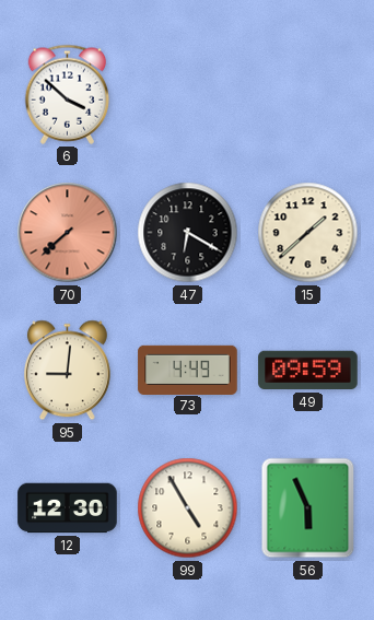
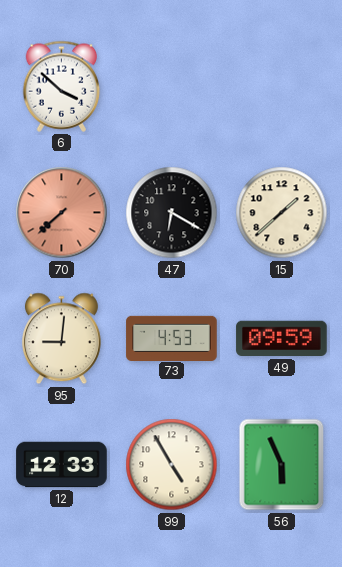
73: 4:49 -> 4:53 (172, 338)
12: 12:30 -> 12:33 (62, 465)
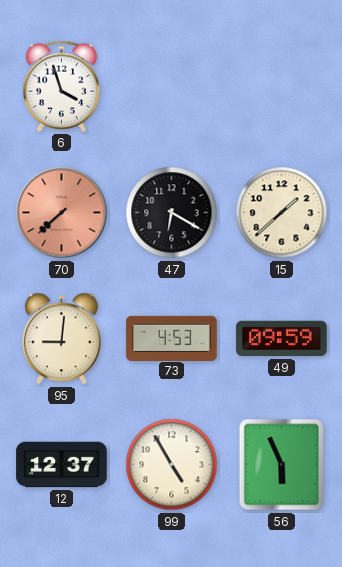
6: 3:52 -> 3:57 (62, 86)
12: 12:33 -> 12:37 (62, 465)
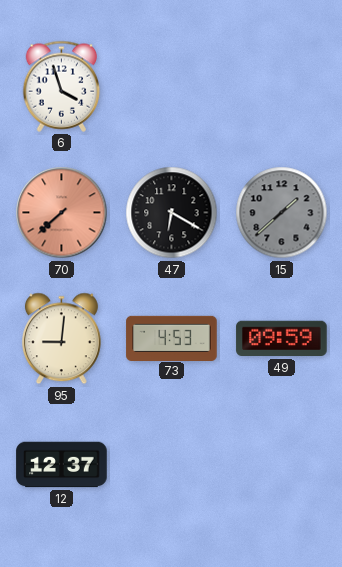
15 dial: cream -> grey (282, 213)
99: 4:55 -> none (172, 465)
56: 5:56 -> none (282, 465)
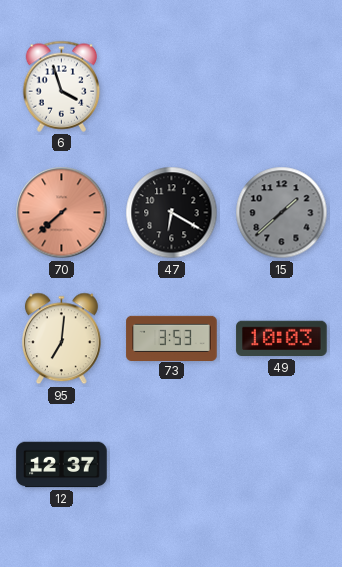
95: 9:01 -> 7:01 (61, 339)
73: 4:53 -> 3:53 (172, 338)
49: 09:59 -> 10:03 (282, 339)
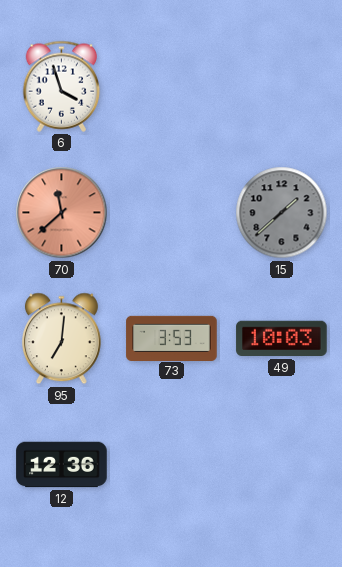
70: 7:38 -> 11:38 (62, 213)
47: 6:20 -> none (172, 213)
12: 12:37 -> 12:36 (62, 465)
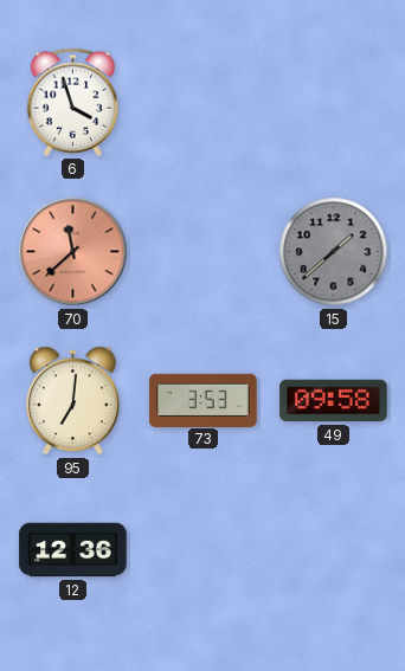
49: 10:03 -> 09:58 (334, 401)
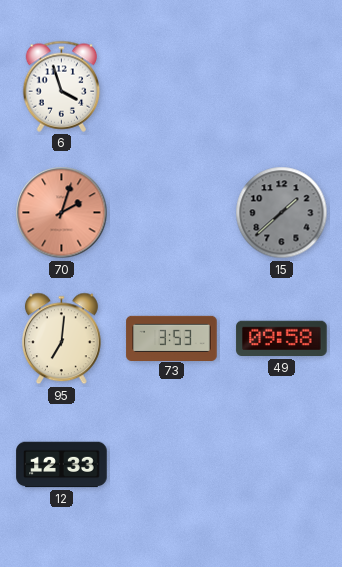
70: 11:38 -> 2:03 (62, 213)
12: 12:36 -> 12:33 (62, 465)
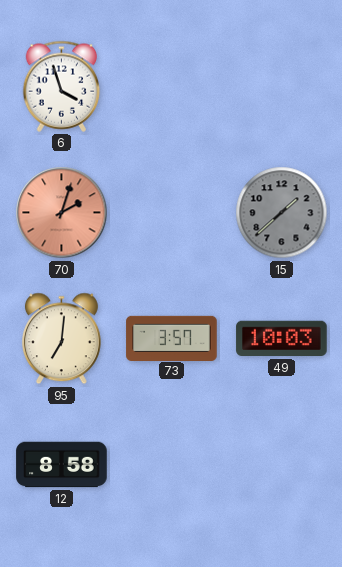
73: 3:53 -> 3:57 (172, 338)
49: 09:58 -> 10:03 (282, 339)
12: 12:33 -> 8:58 (62, 465)
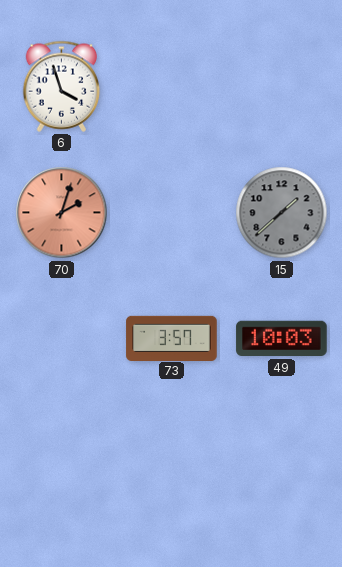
95: 7:01 -> none (61, 339)
12: 8:58 -> none (62, 465)
